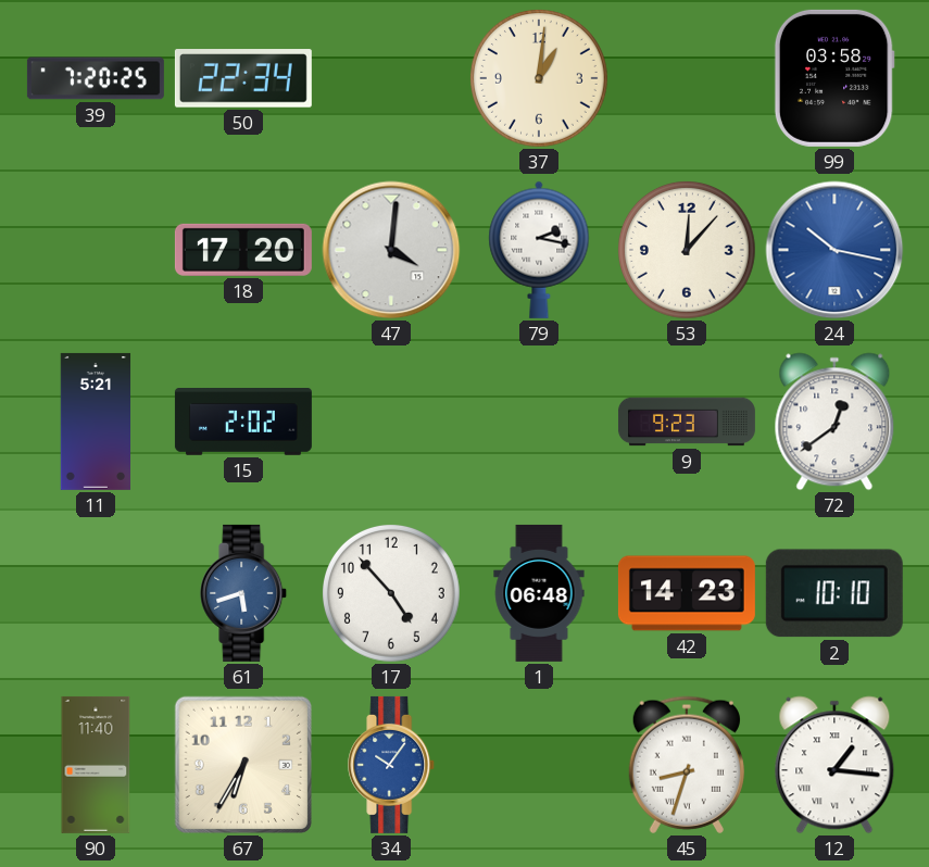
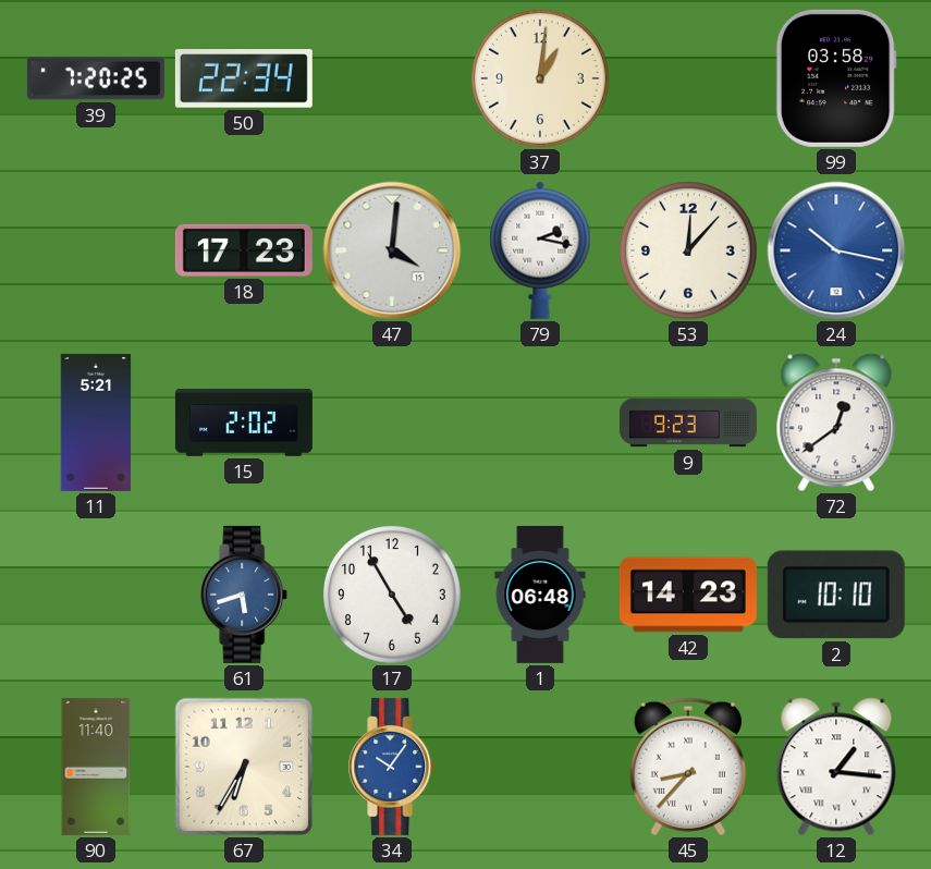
18: 17:20 -> 17:23 (244, 250)
17: 4:53 -> 4:55 (393, 596)
45: 8:33 -> 8:37 (688, 767)
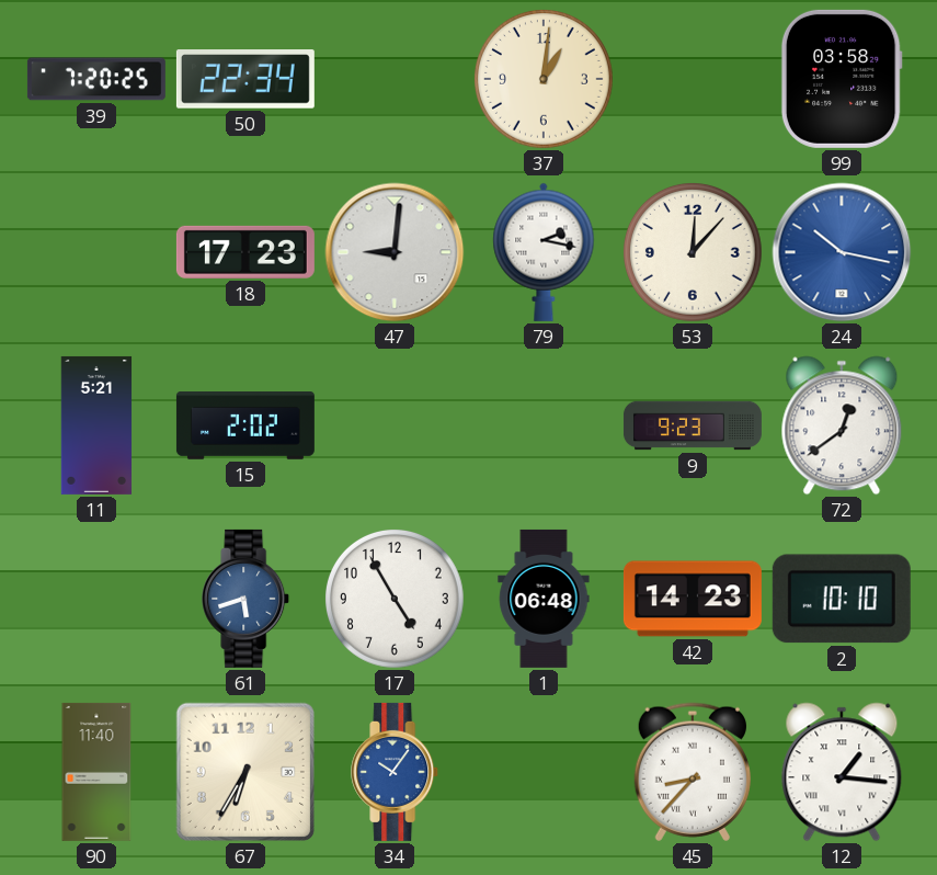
47: 4:01 -> 9:01 (395, 252)
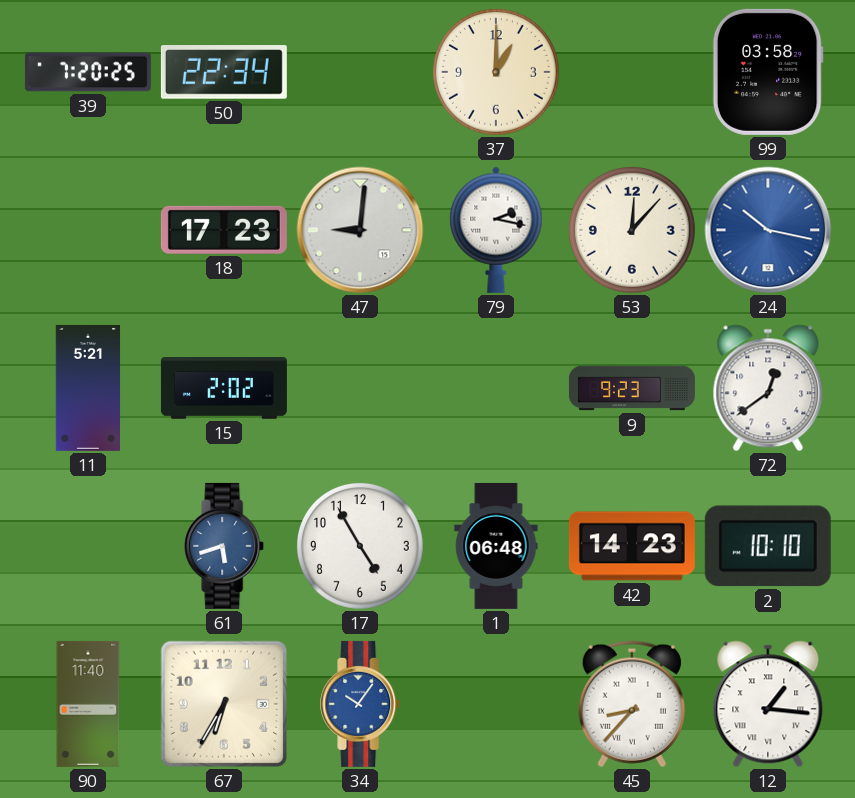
37: 1:01 -> 1:00 (497, 73)
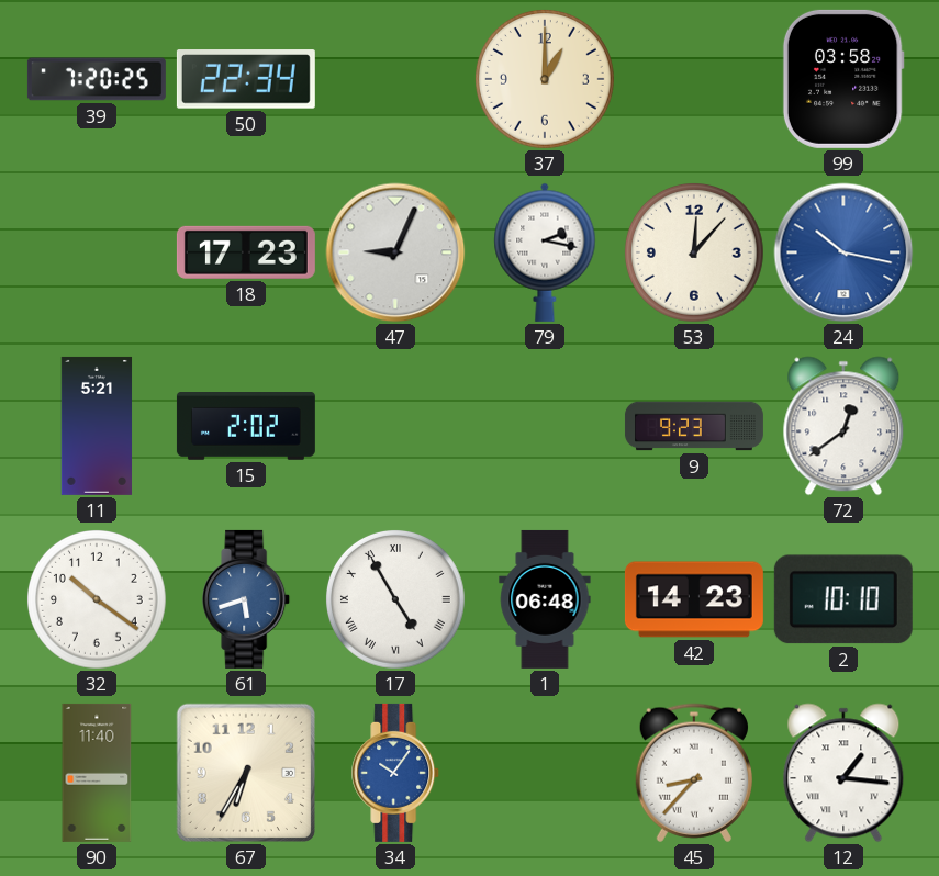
47: 9:01 -> 9:04 (395, 252)
32: none -> 10:21 (98, 600)
17 numerals: Arabic -> Roman (396, 600)
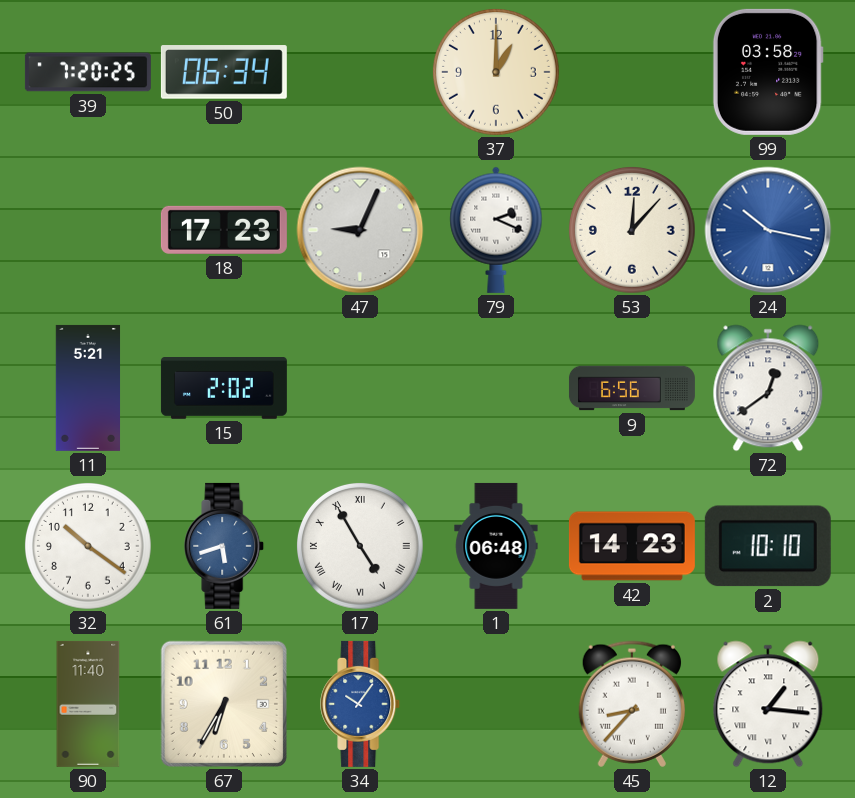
50: 22:34 -> 06:34 (224, 72)
79: 2:17 -> 2:19 (496, 230)
9: 9:23 -> 6:56 (632, 388)
